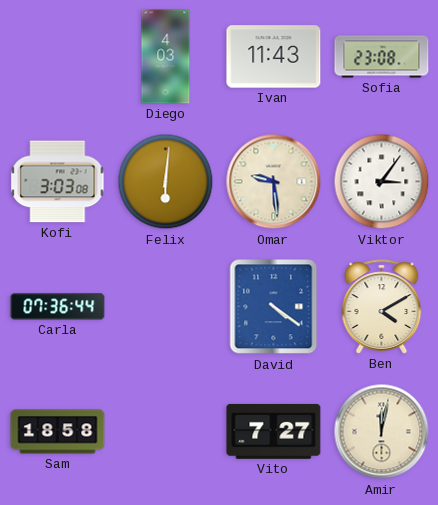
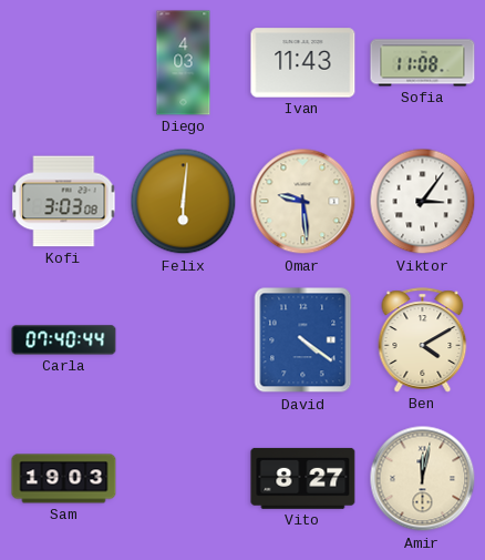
Sofia: 23:08 -> 11:08 (423, 63)
Carla: 07:36 -> 07:40 (64, 340)
Sam: 18:58 -> 19:03 (64, 479)
Vito: 7:27 -> 8:27 (303, 478)
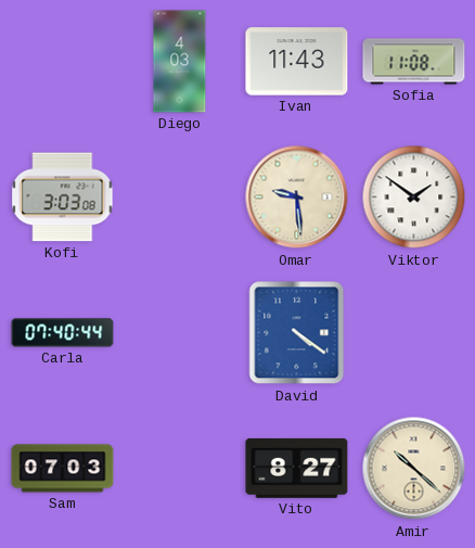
Felix: 6:01 -> none (184, 202)
Viktor: 3:06 -> 1:51 (414, 197)
Ben: 4:10 -> none (423, 340)
Sam: 19:03 -> 07:03 (63, 469)
Amir: 12:02 -> 10:22 (414, 469)
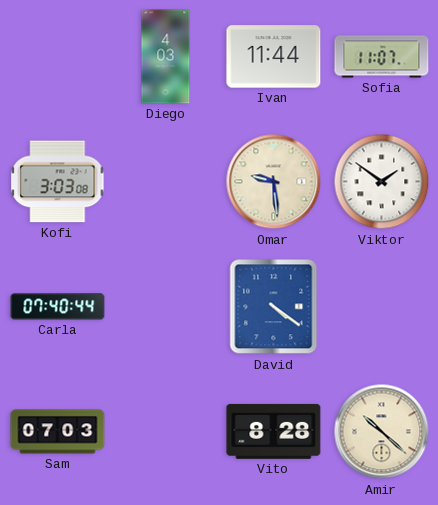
Ivan: 11:43 -> 11:44 (274, 57)
Sofia: 11:08 -> 11:07 (382, 57)
Vito: 8:27 -> 8:28 (274, 431)
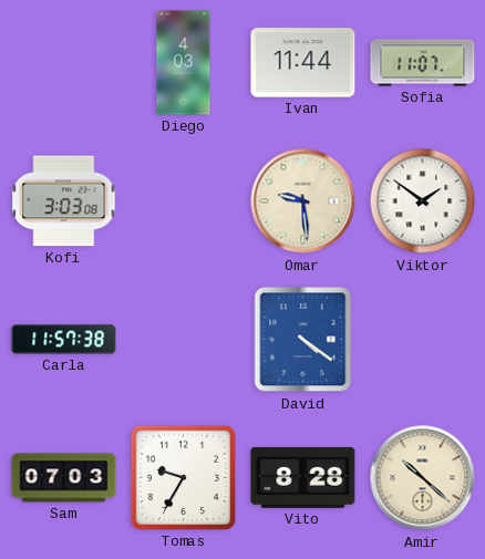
Carla: 07:40 -> 11:57 (64, 340)
Tomas: none -> 9:35 (183, 477)
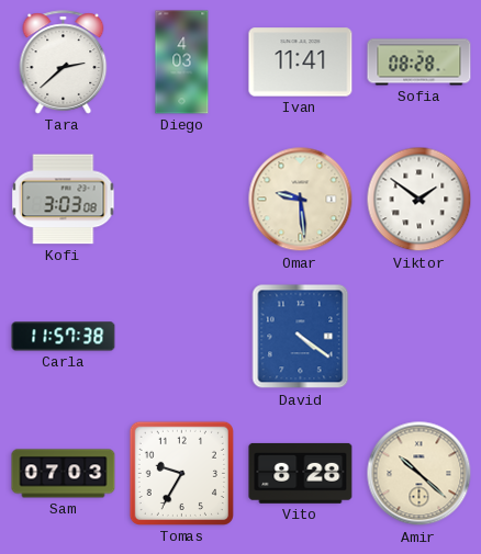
Tara: none -> 2:38 (64, 63)
Ivan: 11:44 -> 11:41 (301, 63)
Sofia: 11:07 -> 08:28 (420, 63)
